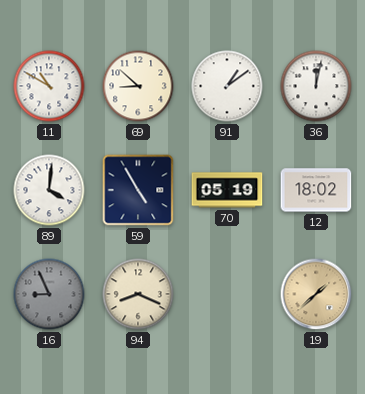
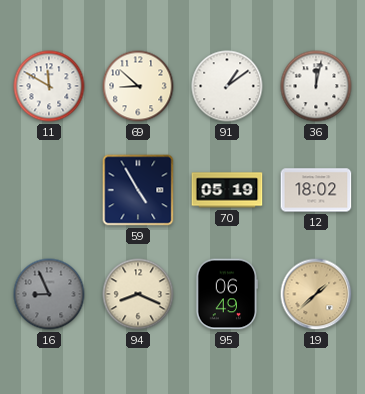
11: 10:50 -> 11:50 (49, 86)
89: 4:01 -> none (49, 190)
95: none -> 06:49 (227, 294)
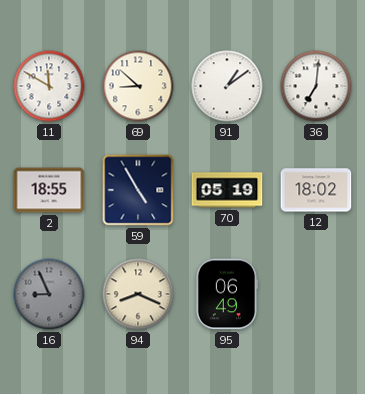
36: 12:02 -> 7:01 (316, 86)
2: none -> 18:55 (49, 190)
19: 1:38 -> none (316, 294)
